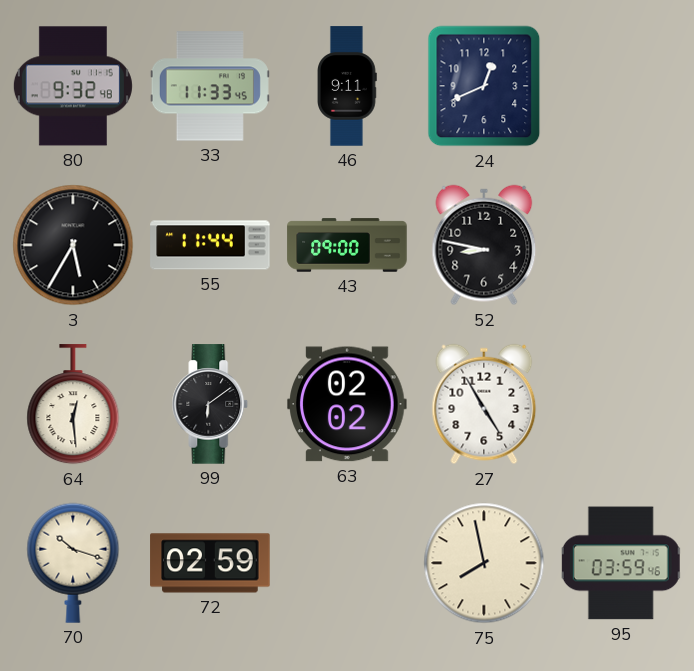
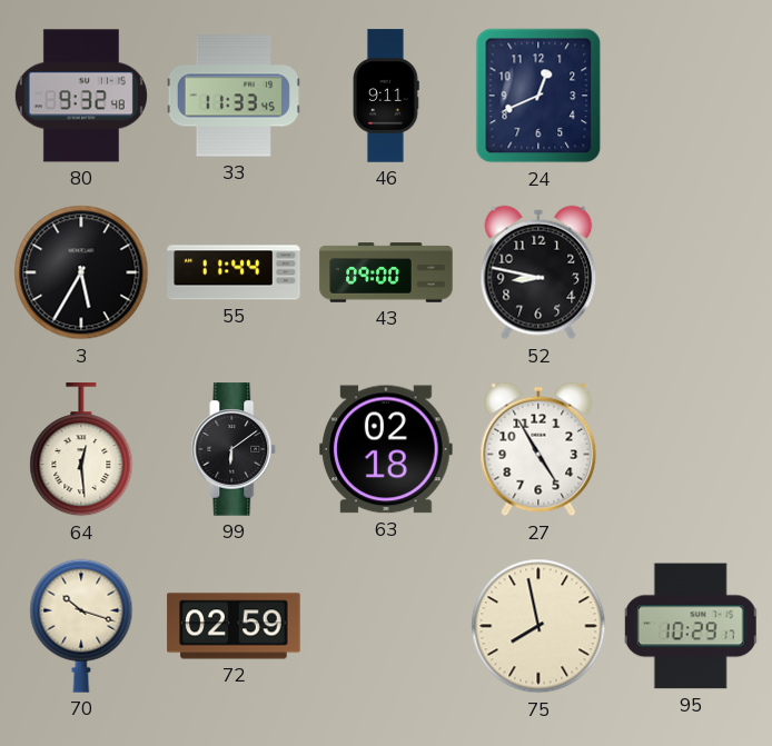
63: 02:02 -> 02:18 (386, 449)
95: 03:59 -> 10:29 (691, 626)
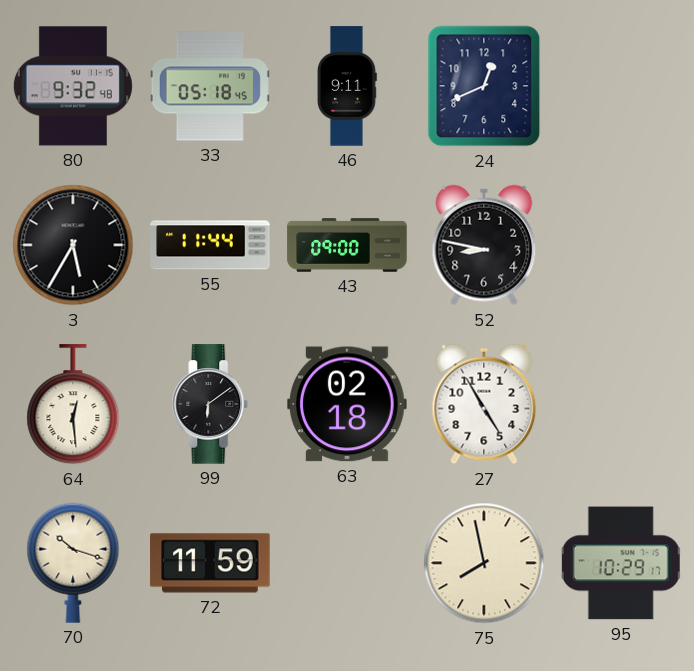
33: 11:33 -> 05:18 (210, 86)
72: 02:59 -> 11:59 (210, 563)
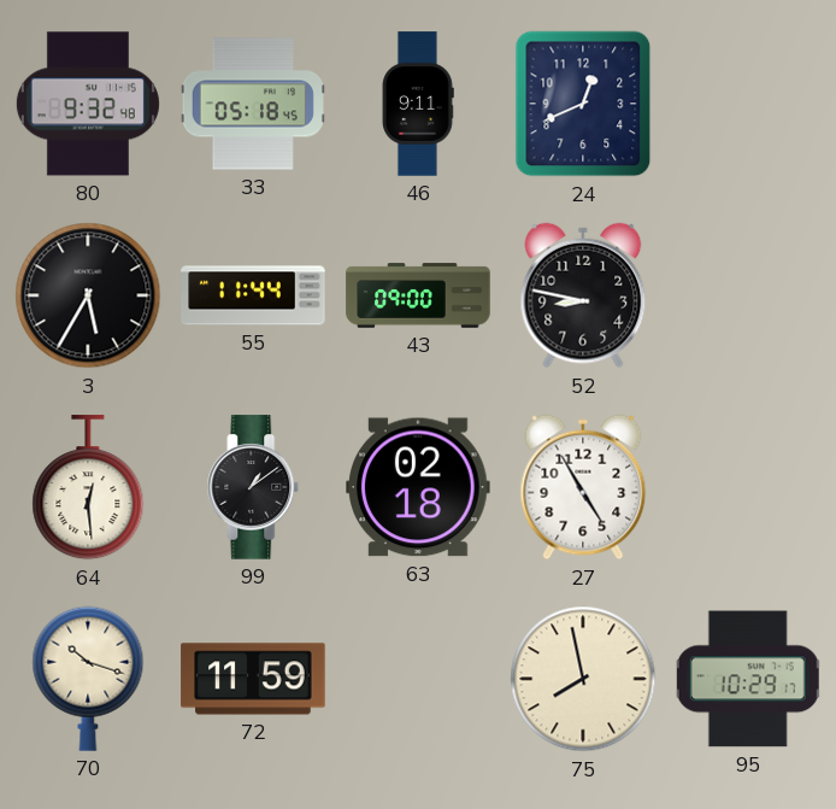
99: 6:09 -> 1:09 (253, 487)
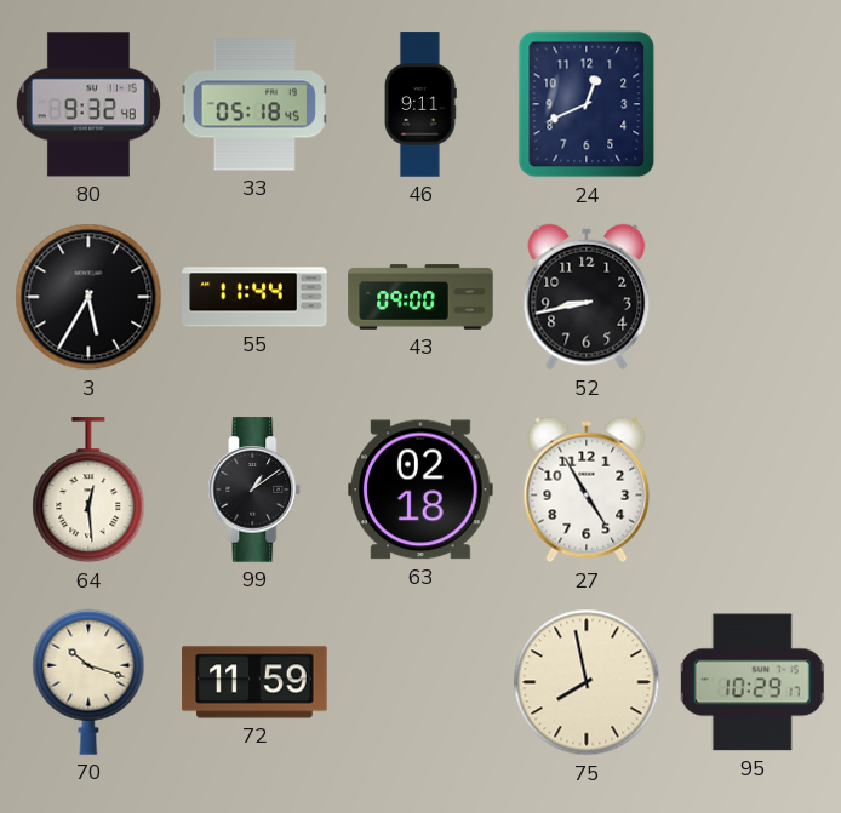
52: 8:47 -> 8:43 (587, 297)
